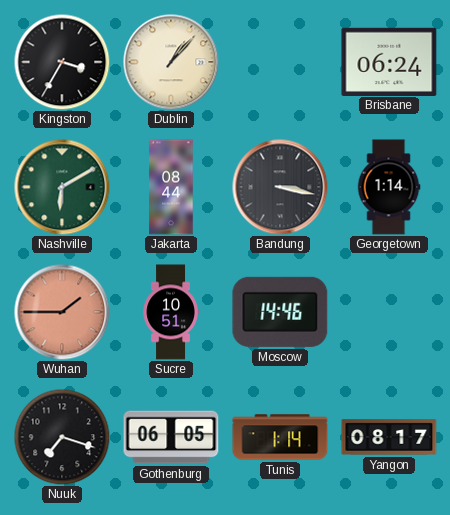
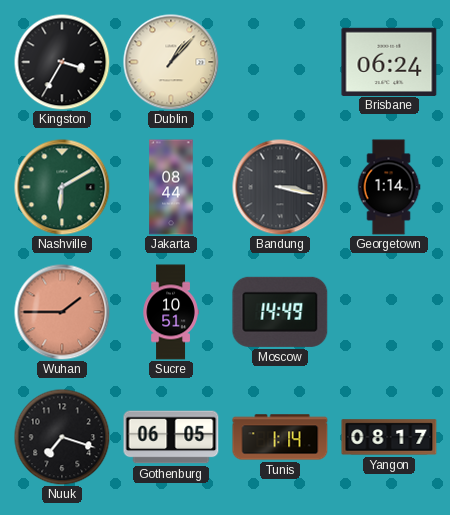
Moscow: 14:46 -> 14:49 (280, 312)
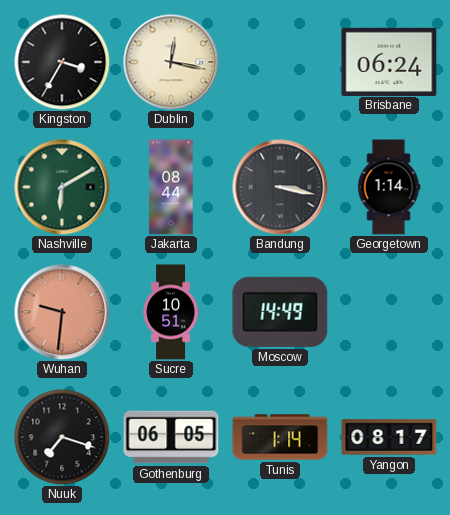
Dublin: 1:07 -> 12:17 (171, 62)
Wuhan: 1:45 -> 9:31 (62, 312)
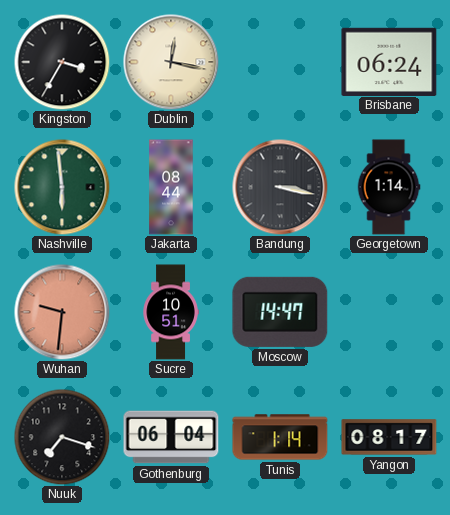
Nashville: 6:10 -> 5:59 (62, 187)
Moscow: 14:49 -> 14:47 (280, 312)
Gothenburg: 06:05 -> 06:04 (171, 437)
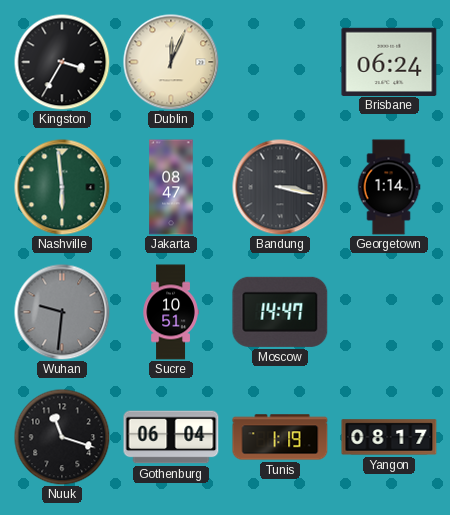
Dublin: 12:17 -> 12:04 (171, 62)
Jakarta: 08:44 -> 08:47 (171, 187)
Wuhan dial: salmon -> grey (62, 312)
Nuuk: 7:18 -> 11:18 (62, 437)
Tunis: 1:14 -> 1:19 (280, 437)
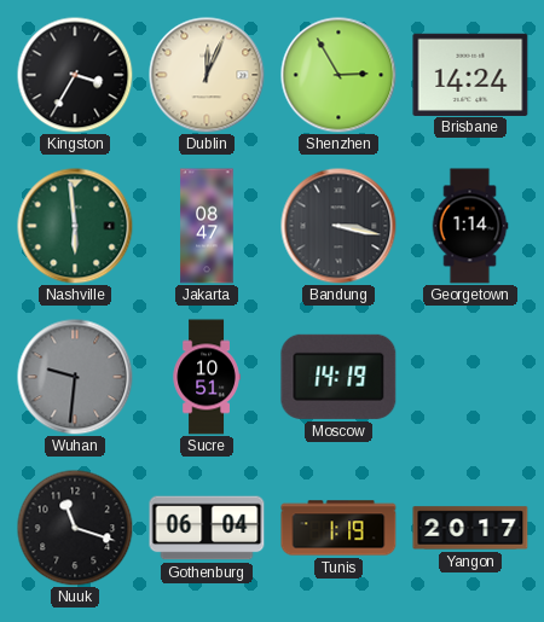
Shenzhen: none -> 2:55 (338, 75)
Brisbane: 06:24 -> 14:24 (470, 74)
Moscow: 14:47 -> 14:19 (338, 377)
Yangon: 08:17 -> 20:17 (470, 528)
